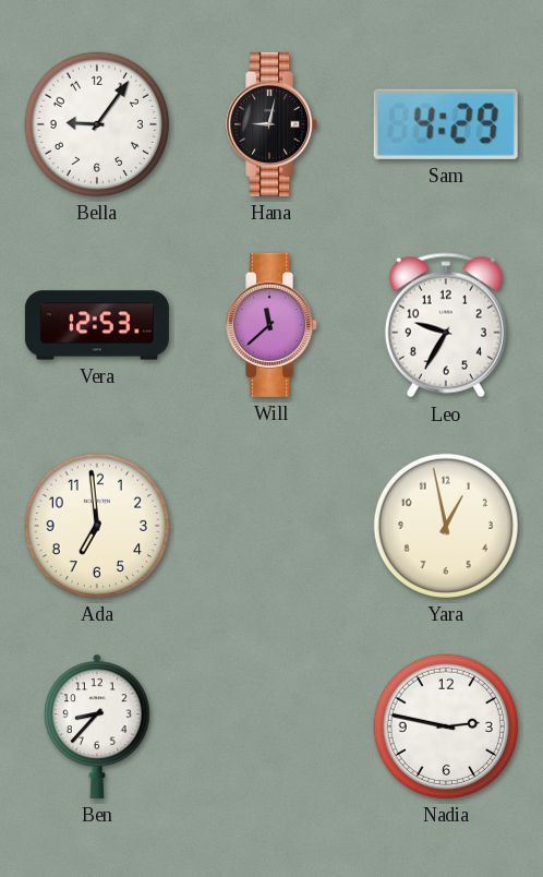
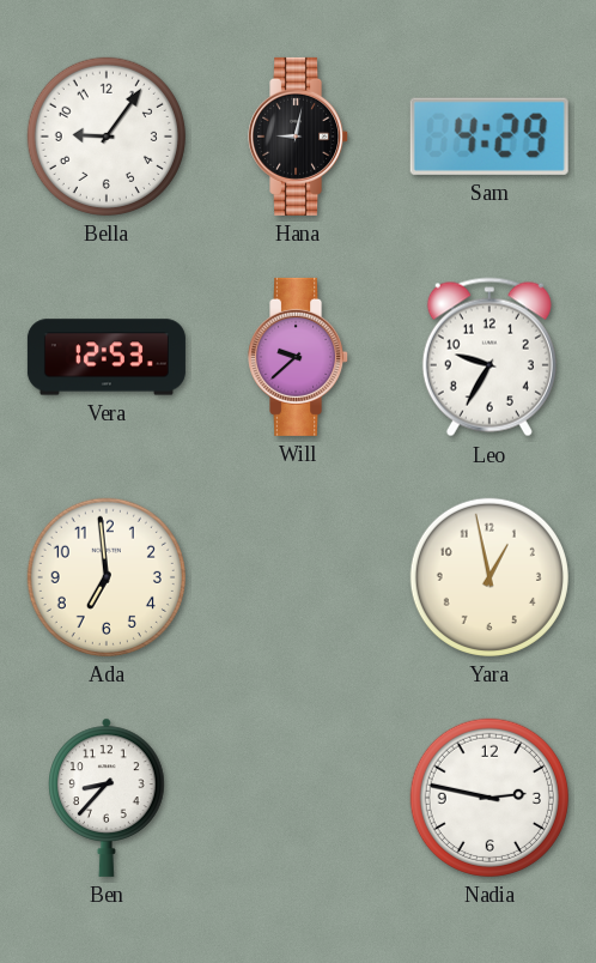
Will: 11:38 -> 9:38 (299, 357)
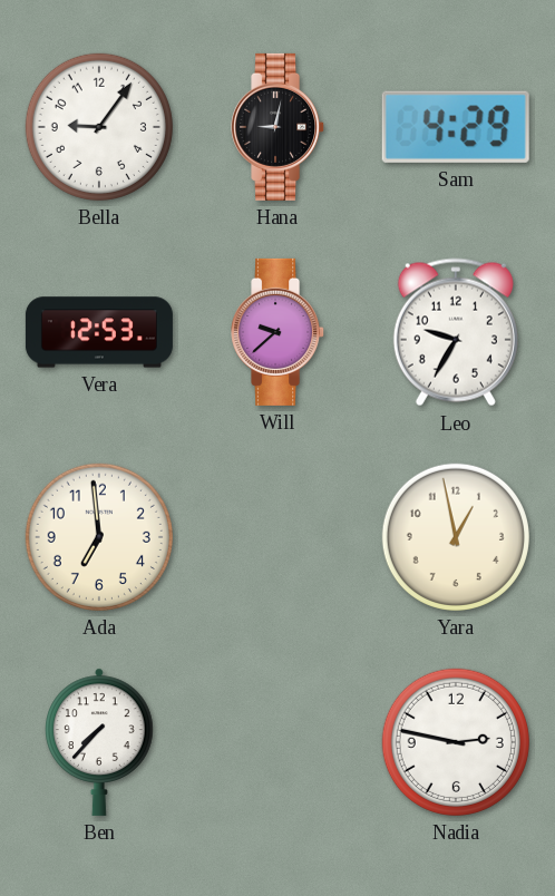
Ben: 8:37 -> 7:37 (99, 742)
